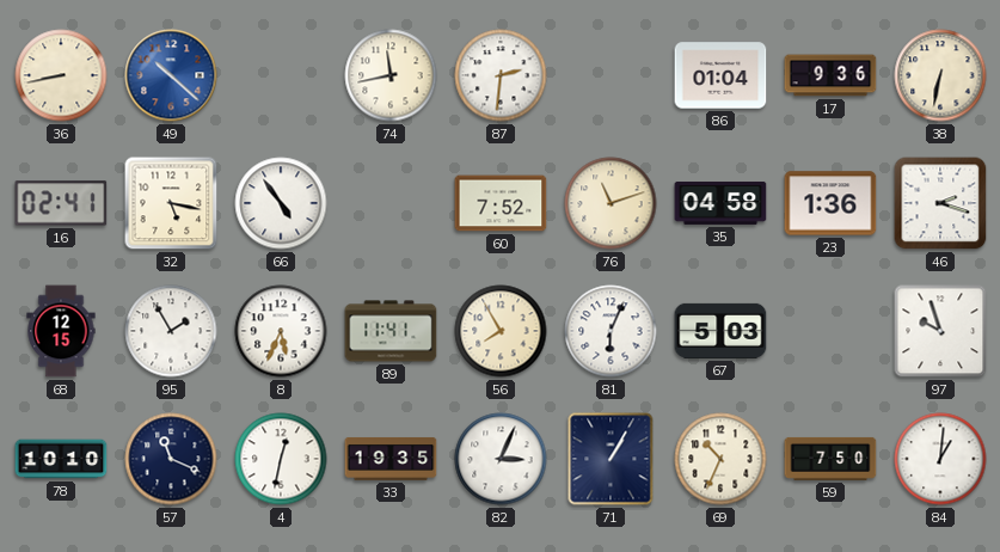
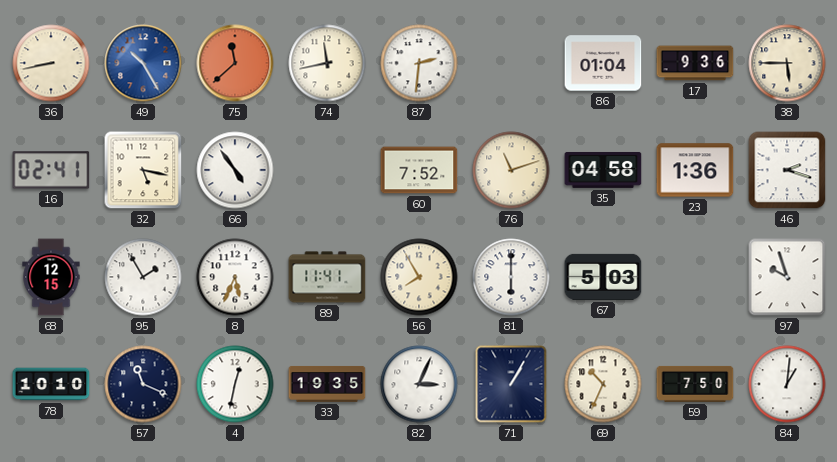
49: 10:22 -> 10:25 (143, 63)
75: none -> 11:38 (235, 63)
38: 6:32 -> 5:45 (787, 63)
81: 6:04 -> 6:00 (511, 277)
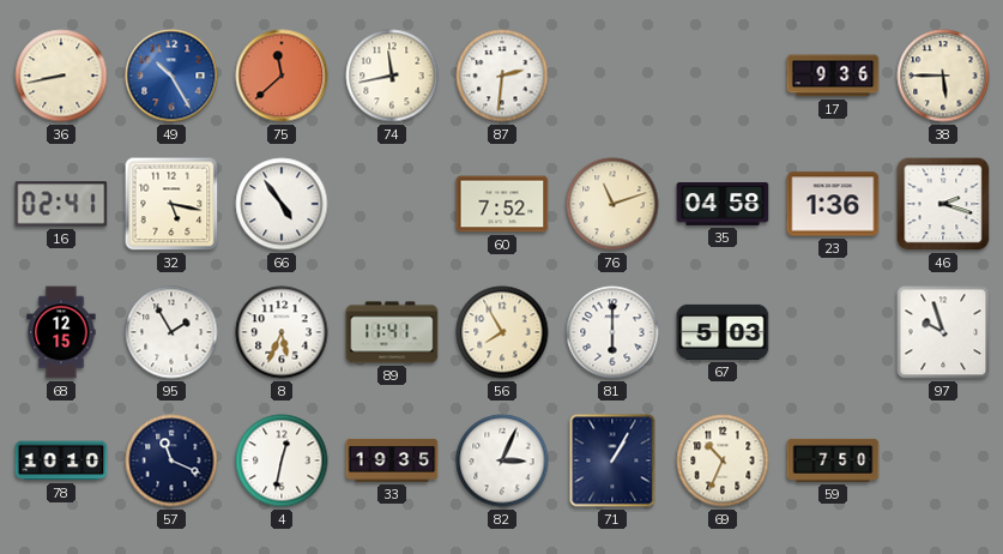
86: 01:04 -> none (603, 63)
84: 1:01 -> none (787, 384)
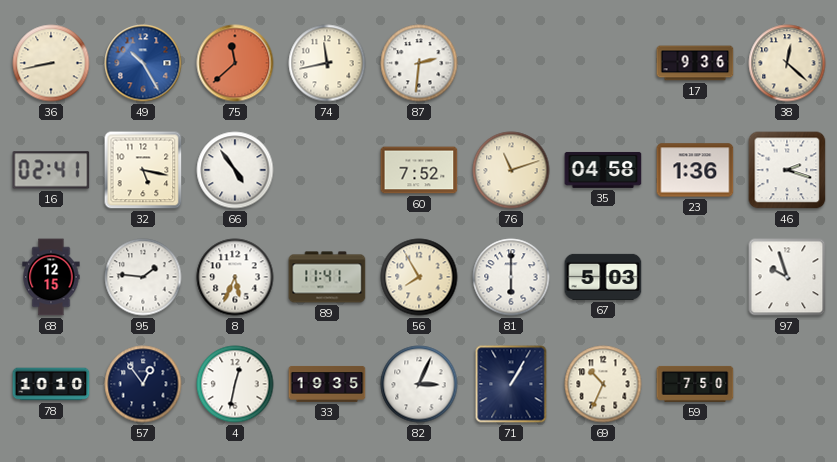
38: 5:45 -> 12:22 (787, 63)
95: 1:55 -> 1:46 (143, 277)
57: 11:19 -> 12:54 (143, 384)
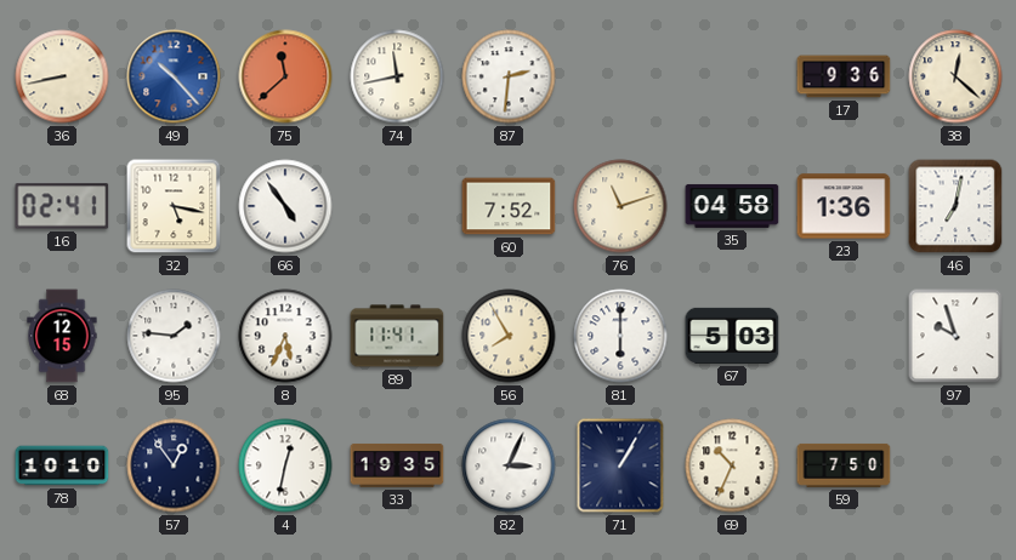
49: 10:25 -> 10:23 (174, 76)
46: 2:18 -> 7:02 (955, 206)
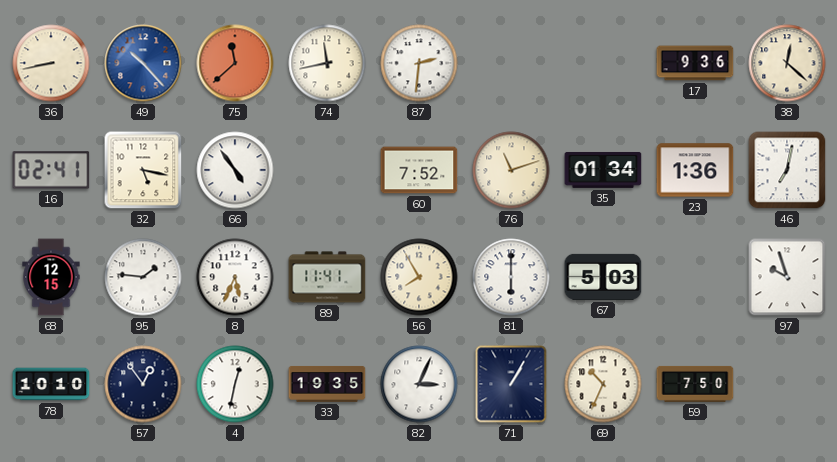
35: 04:58 -> 01:34 (603, 170)
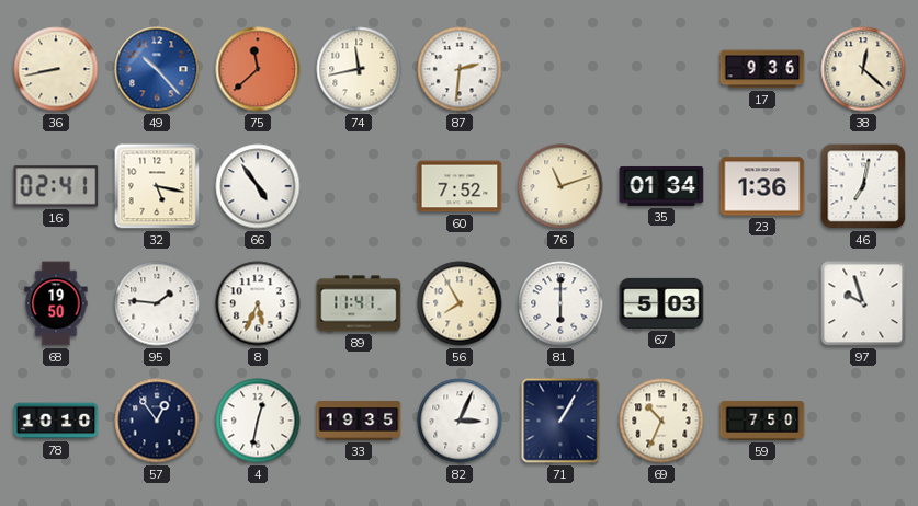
68: 12:15 -> 19:50 (56, 303)
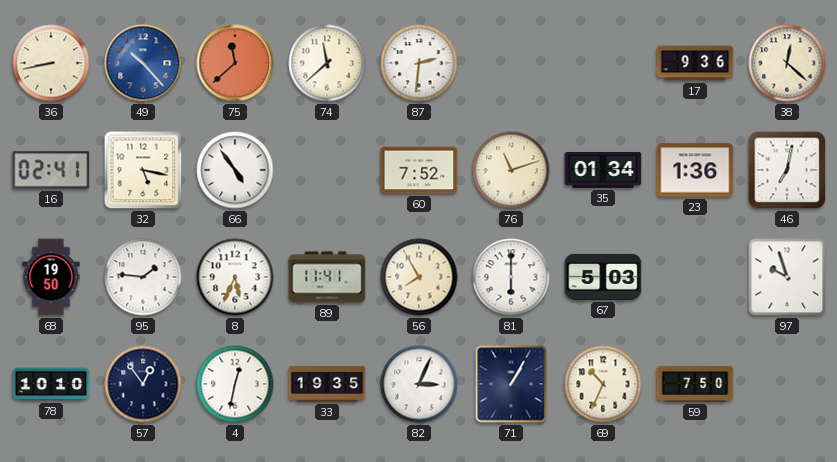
74: 11:43 -> 11:38 (327, 63)
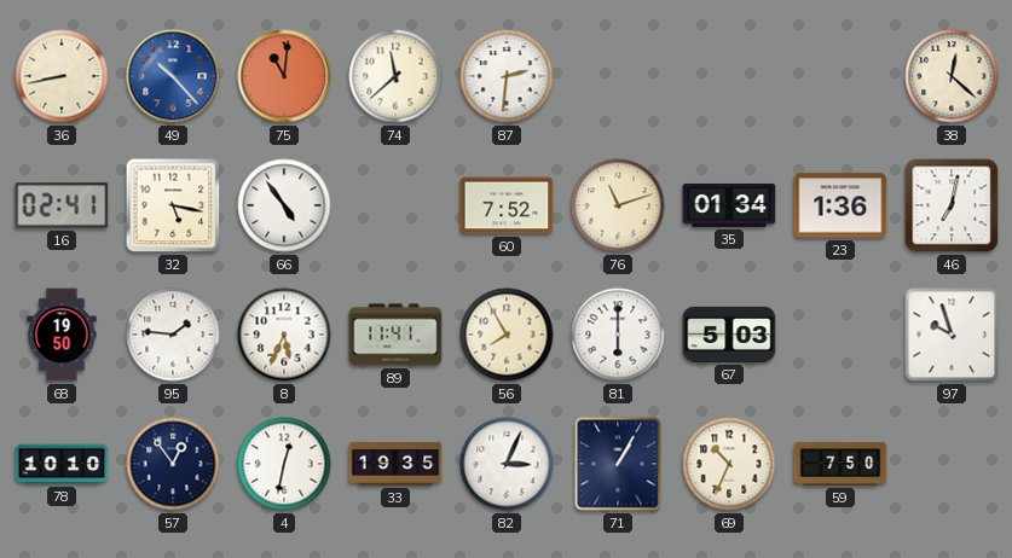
75: 11:38 -> 11:01 (284, 76)
17: 9:36 -> none (695, 63)
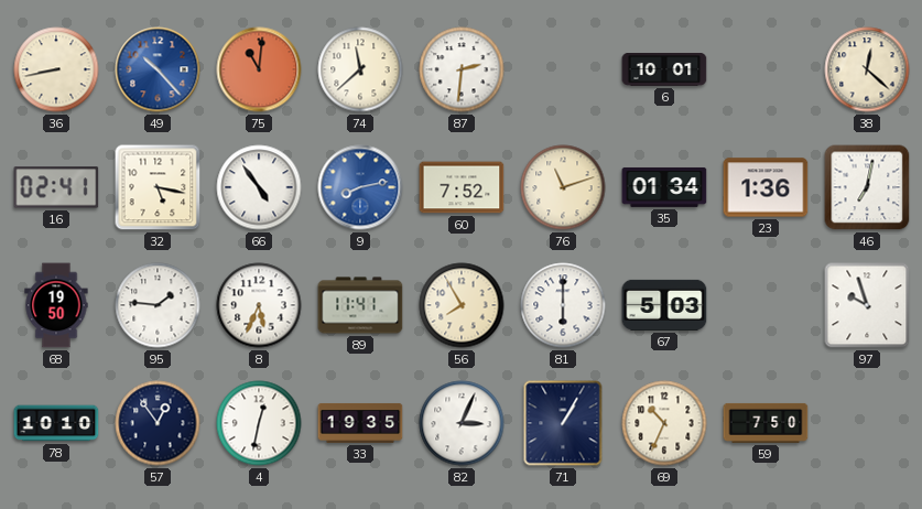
6: none -> 10:01 (664, 71)
9: none -> 8:13 (360, 187)
